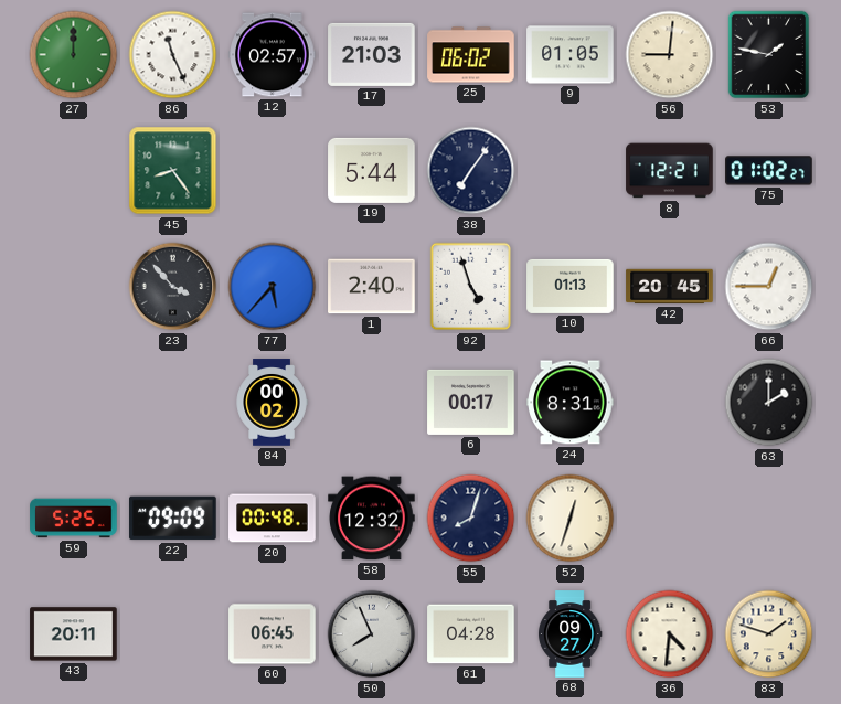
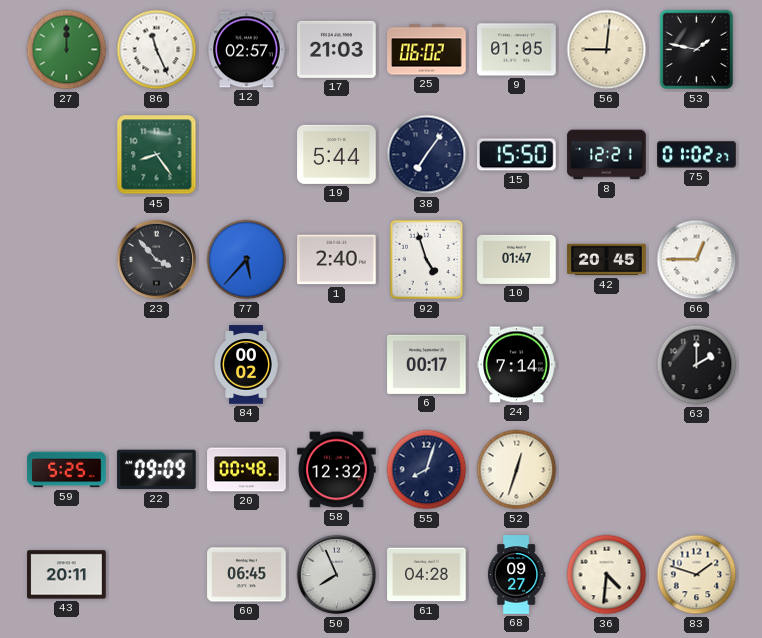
15: none -> 15:50 (517, 155)
10: 01:13 -> 01:47 (517, 259)
24: 8:31 -> 7:14 (517, 365)
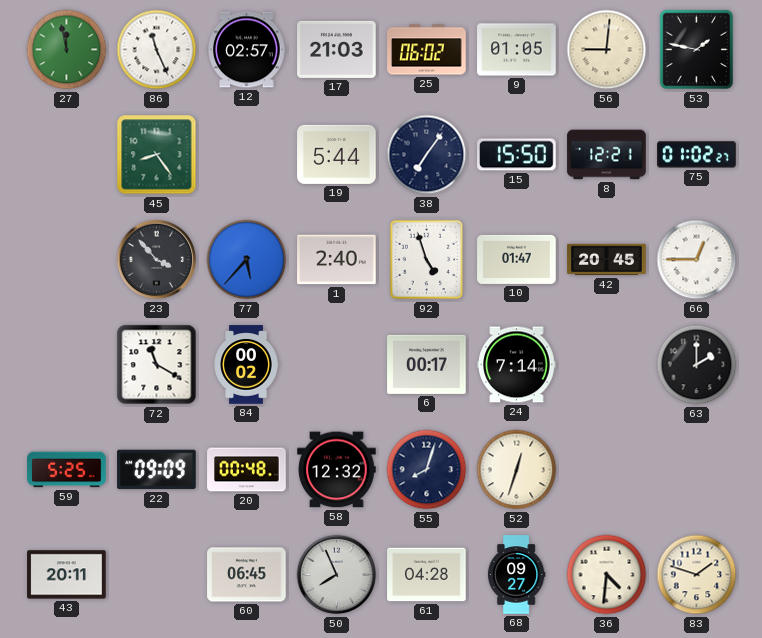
27: 12:00 -> 11:58 (67, 50)
72: none -> 11:20 (157, 365)
